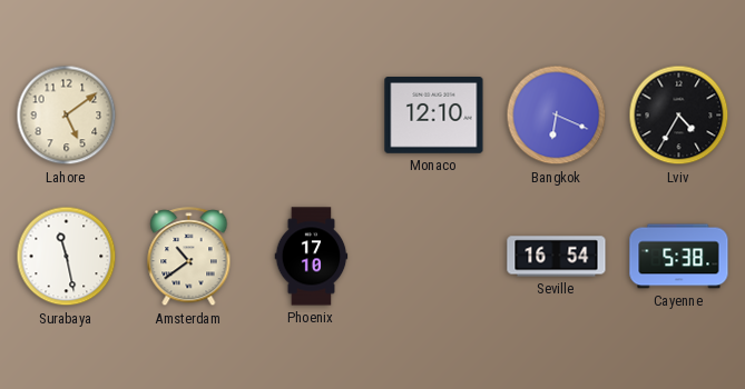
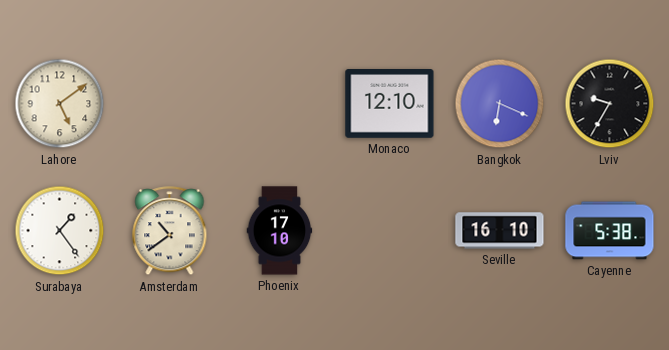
Lviv: 4:35 -> 9:35 (610, 104)
Surabaya: 11:28 -> 1:24 (60, 231)
Seville: 16:54 -> 16:10 (500, 231)
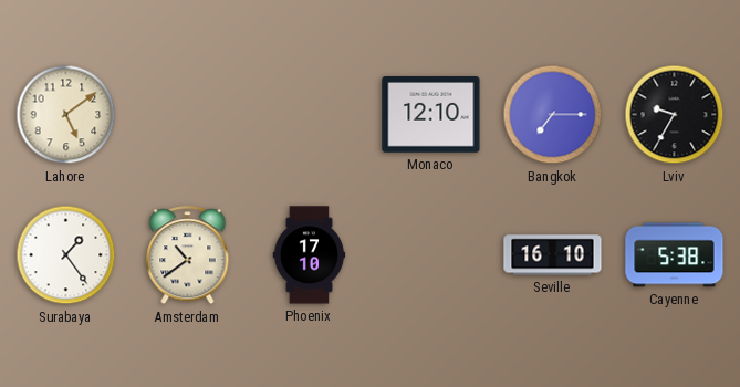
Bangkok: 6:19 -> 7:15 (553, 115)
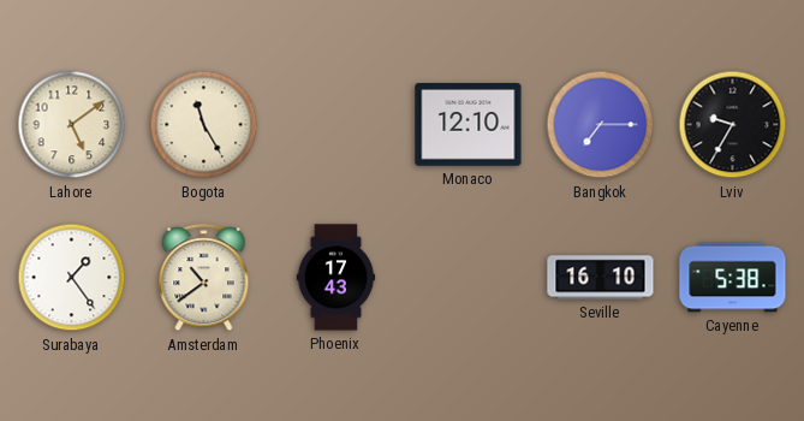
Bogota: none -> 11:25 (204, 125)
Phoenix: 17:10 -> 17:43 (337, 278)
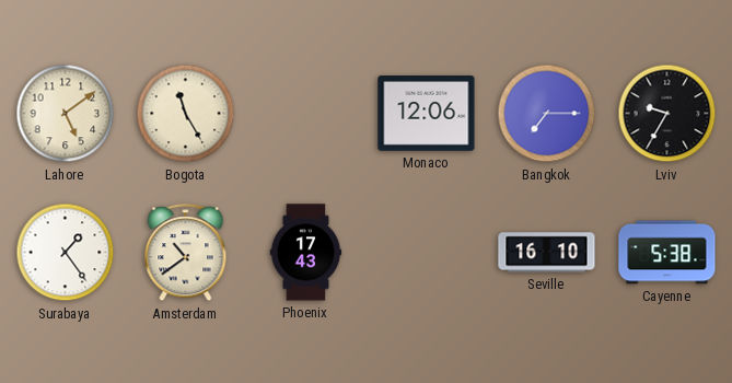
Monaco: 12:10 -> 12:06 (427, 114)
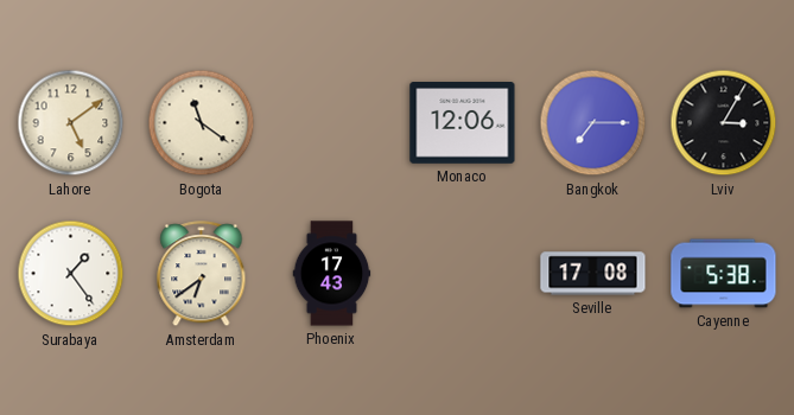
Bogota: 11:25 -> 11:21 (202, 123)
Lviv: 9:35 -> 3:05 (724, 123)
Amsterdam: 10:39 -> 6:39 (202, 274)
Seville: 16:10 -> 17:08 (593, 274)
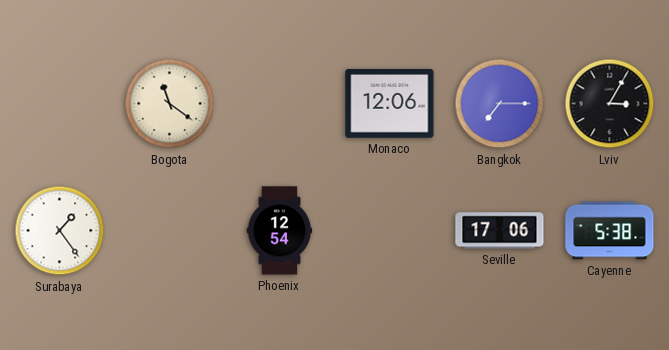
Lahore: 5:09 -> none (71, 123)
Amsterdam: 6:39 -> none (202, 274)
Phoenix: 17:43 -> 12:54 (280, 231)
Seville: 17:08 -> 17:06 (500, 231)
